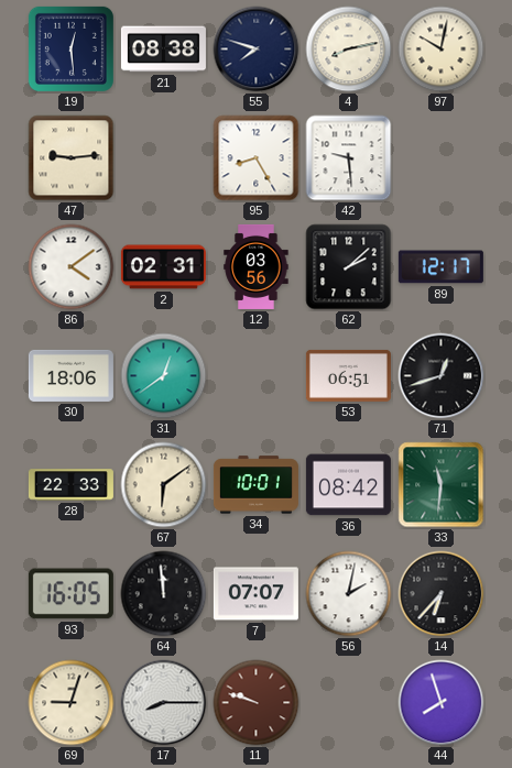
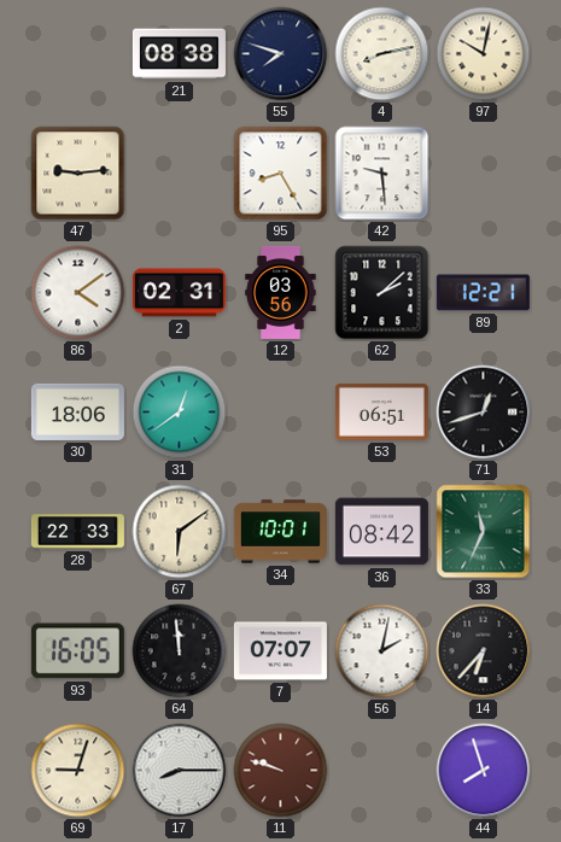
19: 12:29 -> none (70, 48)
89: 12:17 -> 12:21 (483, 293)
33: 11:31 -> 11:34 (484, 532)
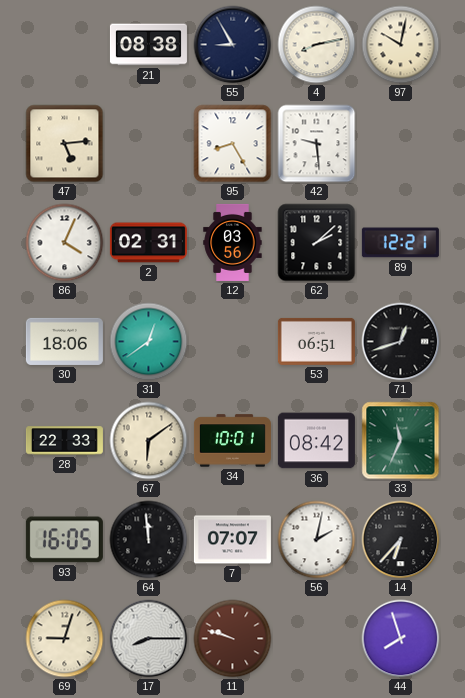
55: 7:48 -> 8:55 (233, 45)
47: 9:14 -> 5:14 (65, 144)
86: 4:09 -> 4:04 (65, 243)
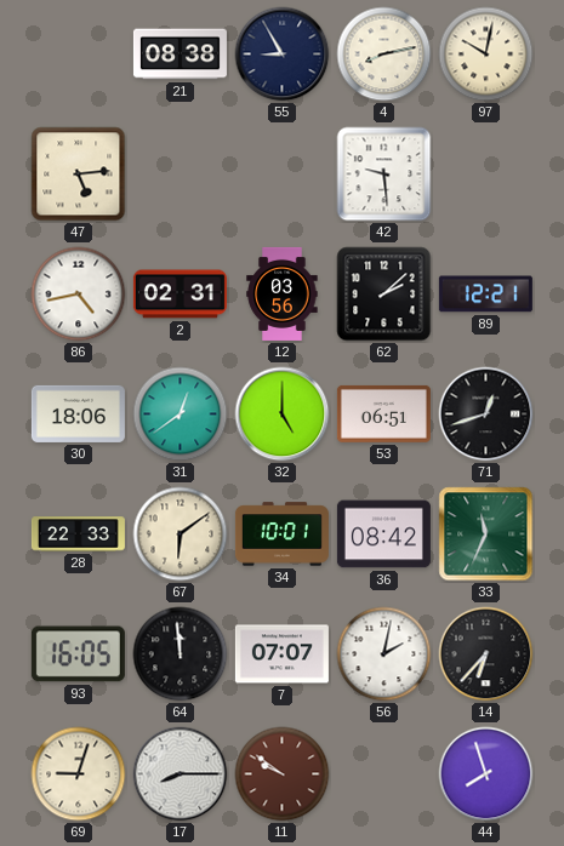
95: 8:25 -> none (233, 144)
86: 4:04 -> 4:43 (79, 295)
32: none -> 5:00 (283, 415)
11: 9:48 -> 9:51 (283, 774)
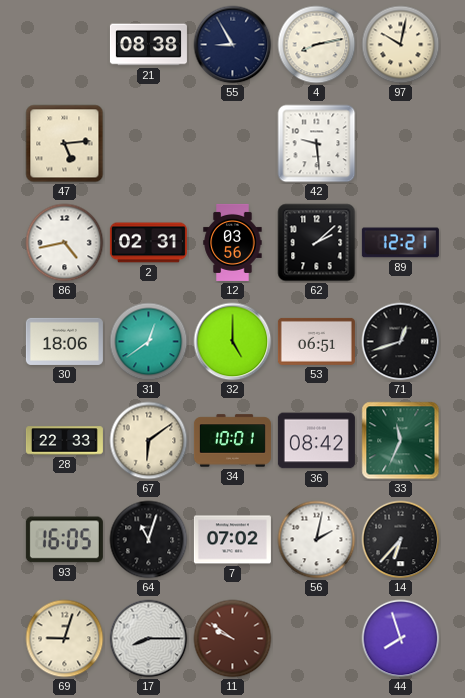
64: 11:59 -> 11:03 (149, 540)
7: 07:07 -> 07:02 (232, 540)
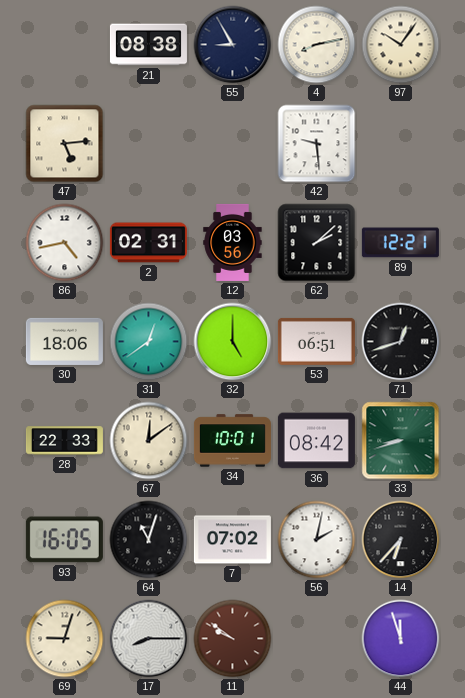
97: 10:02 -> 10:06 (401, 45)
67: 6:09 -> 12:09 (149, 441)
33: 11:34 -> 8:42 (401, 441)
44: 7:57 -> 11:57 (401, 639)
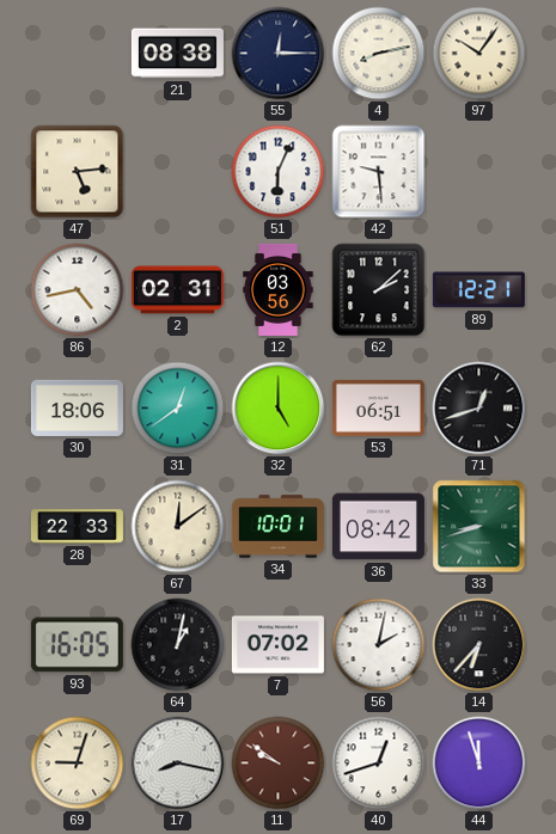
55: 8:55 -> 12:15 (279, 54)
51: none -> 6:04 (279, 172)
64: 11:03 -> 1:02 (178, 645)
17: 8:15 -> 8:17 (178, 764)
40: none -> 12:42 (379, 764)
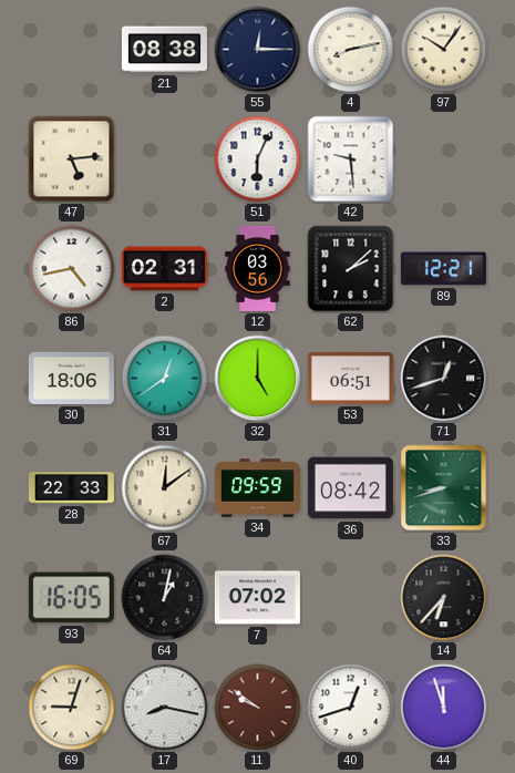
34: 10:01 -> 09:59 (257, 488)
56: 2:02 -> none (379, 645)
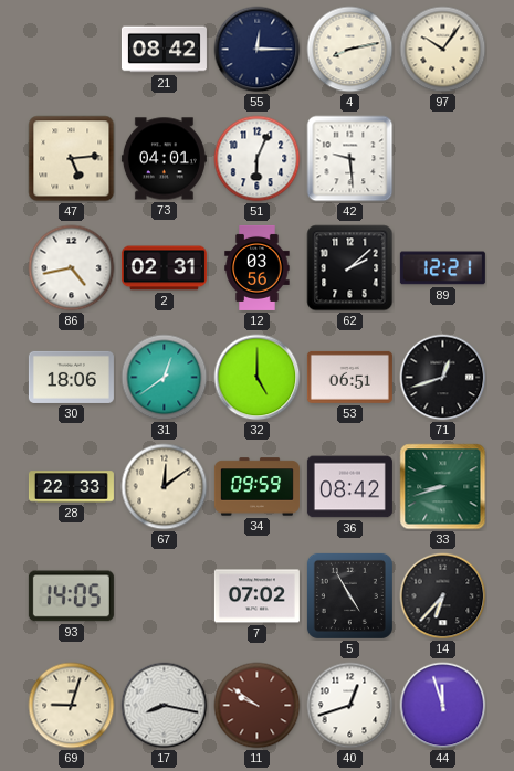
21: 08:38 -> 08:42 (164, 50)
73: none -> 04:01 (164, 159)
93: 16:05 -> 14:05 (71, 596)
64: 1:02 -> none (165, 598)
5: none -> 4:55 (349, 595)
